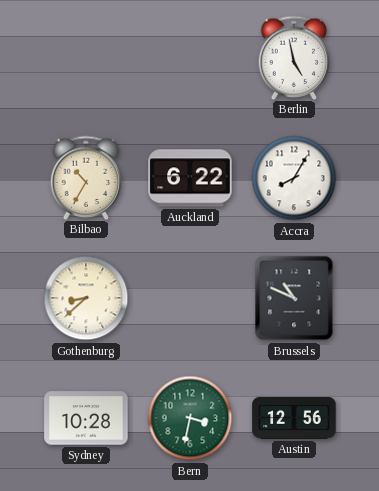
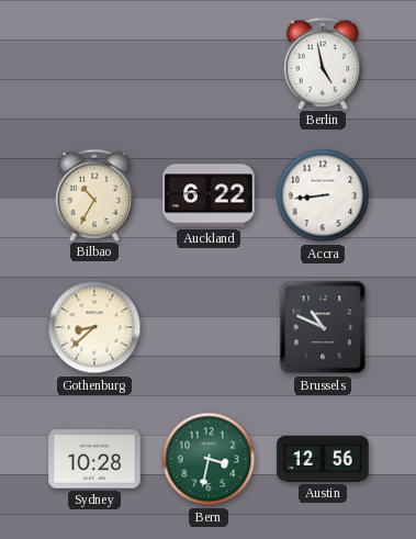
Accra: 8:05 -> 8:44 (323, 195)
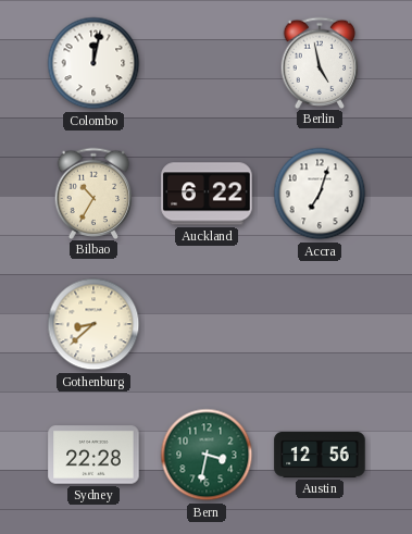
Colombo: none -> 12:02 (93, 63)
Accra: 8:44 -> 7:03 (320, 194)
Brussels: 10:49 -> none (323, 327)
Sydney: 10:28 -> 22:28 (93, 455)
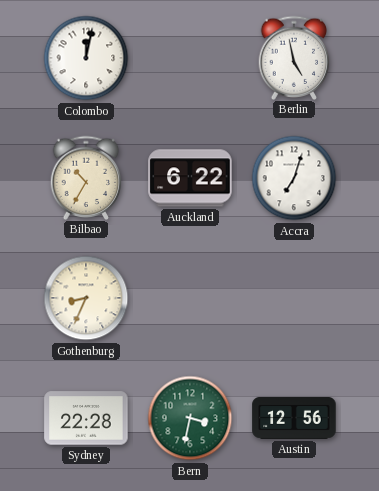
Gothenburg: 8:38 -> 8:34 (86, 298)
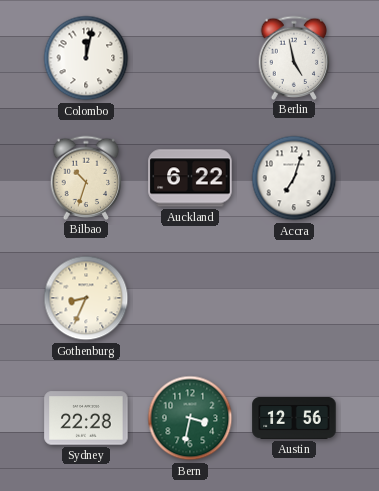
Bilbao: 10:35 -> 10:33 (86, 177)
